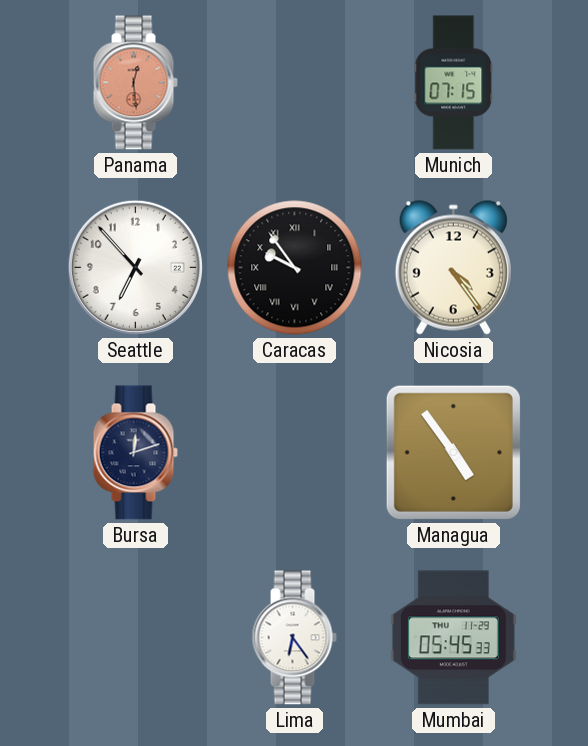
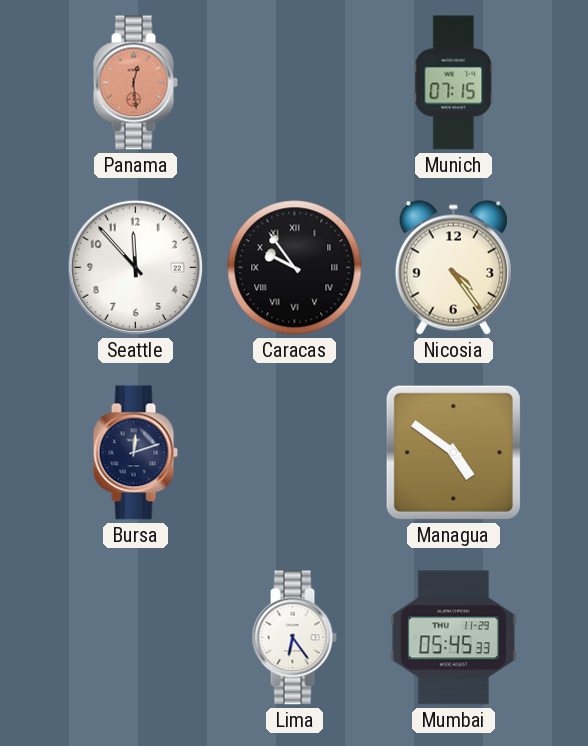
Seattle: 6:53 -> 11:53 (135, 267)
Managua: 4:54 -> 4:51 (453, 452)
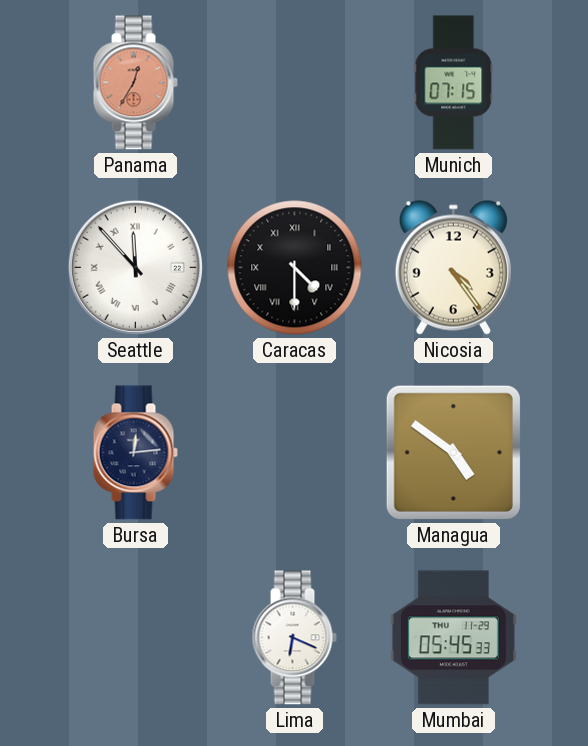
Panama: 12:29 -> 12:35 (135, 83)
Seattle numerals: Arabic -> Roman (135, 267)
Caracas: 9:54 -> 4:30 (295, 268)
Bursa: 12:12 -> 12:14 (135, 453)
Lima: 6:24 -> 6:19 (294, 638)
